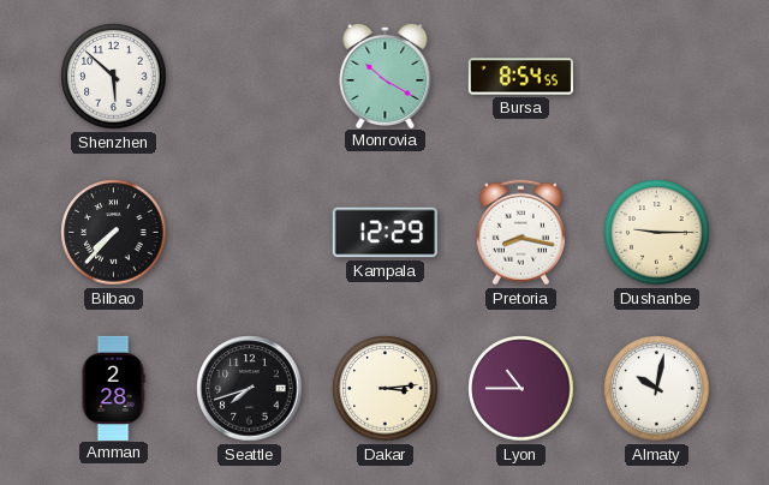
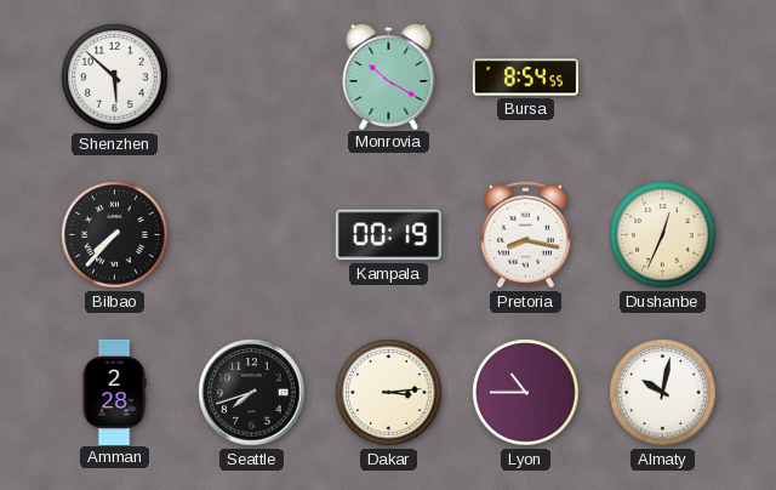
Kampala: 12:29 -> 00:19 (388, 235)
Dushanbe: 9:15 -> 12:34 (663, 235)
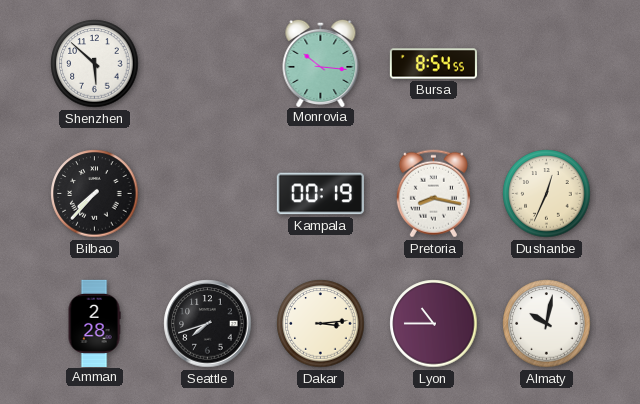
Monrovia: 10:20 -> 10:16 (321, 62)
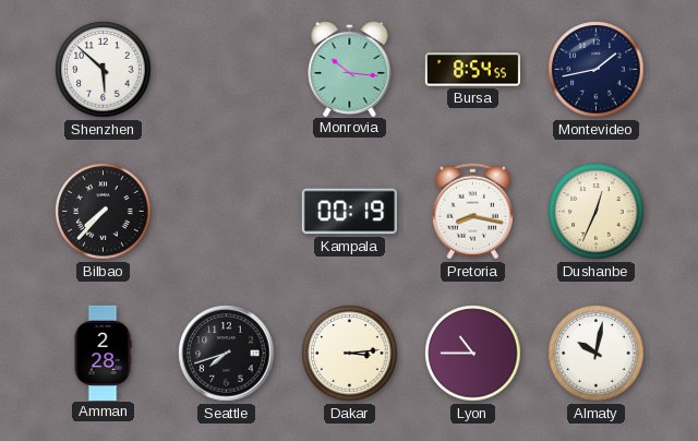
Montevideo: none -> 1:43 (597, 70)
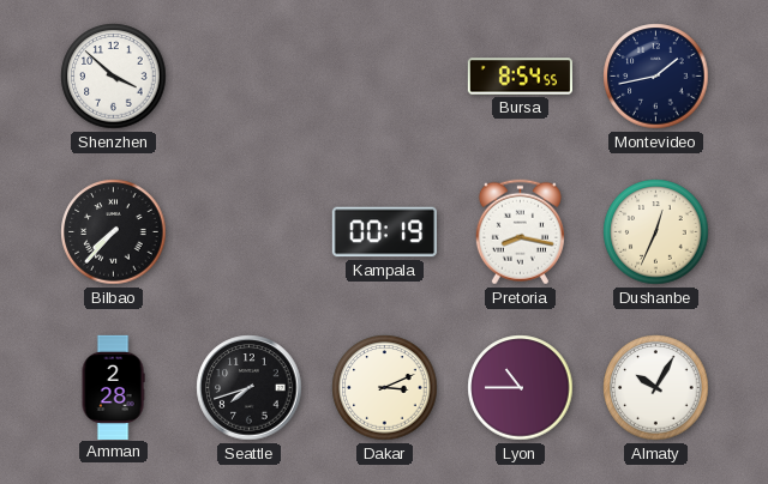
Shenzhen: 5:52 -> 3:52 (114, 77)
Monrovia: 10:16 -> none (350, 68)
Dakar: 3:14 -> 3:11 (385, 388)
Almaty: 10:02 -> 10:05 (656, 388)
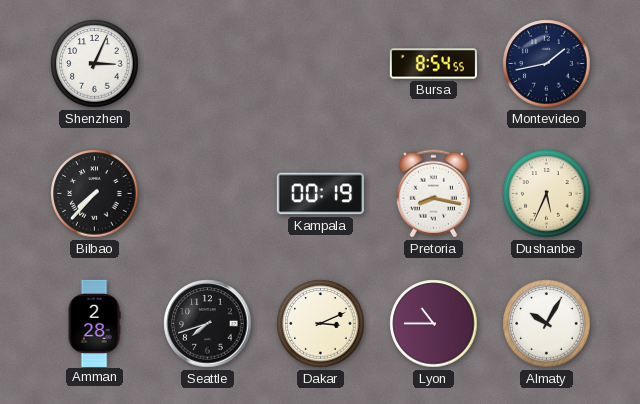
Shenzhen: 3:52 -> 3:04 (95, 64)
Dushanbe: 12:34 -> 5:34 (547, 194)
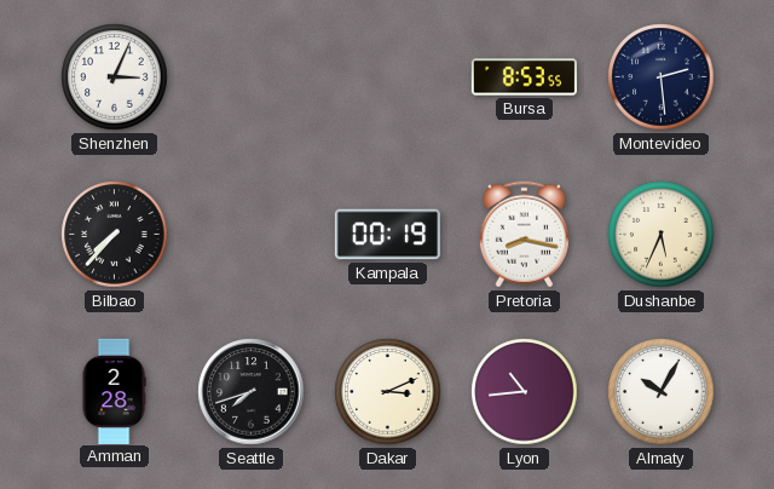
Bursa: 8:54 -> 8:53 (524, 77)
Montevideo: 1:43 -> 2:29 (662, 77)
Lyon: 10:45 -> 10:44 (525, 392)
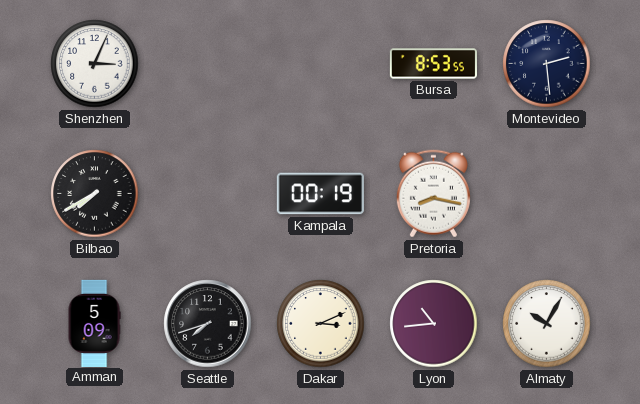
Bilbao: 7:37 -> 7:40 (95, 194)
Dushanbe: 5:34 -> none (662, 235)
Amman: 2:28 -> 5:09 (94, 323)
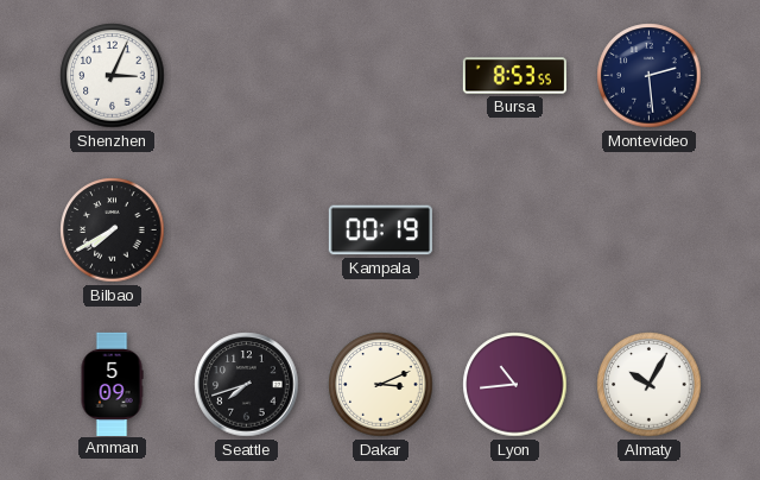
Pretoria: 8:17 -> none (433, 194)
